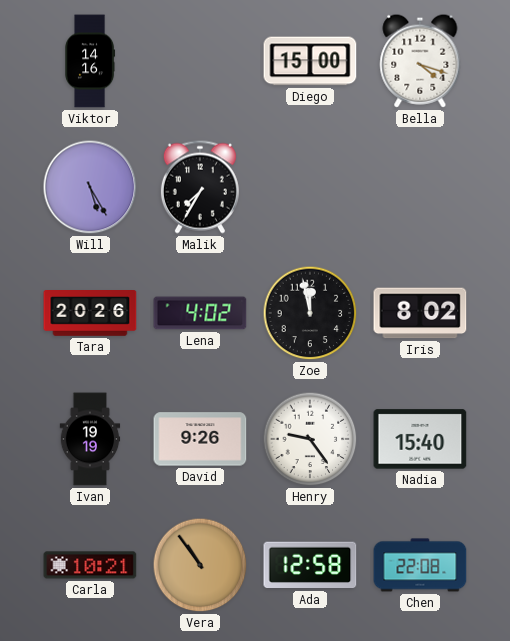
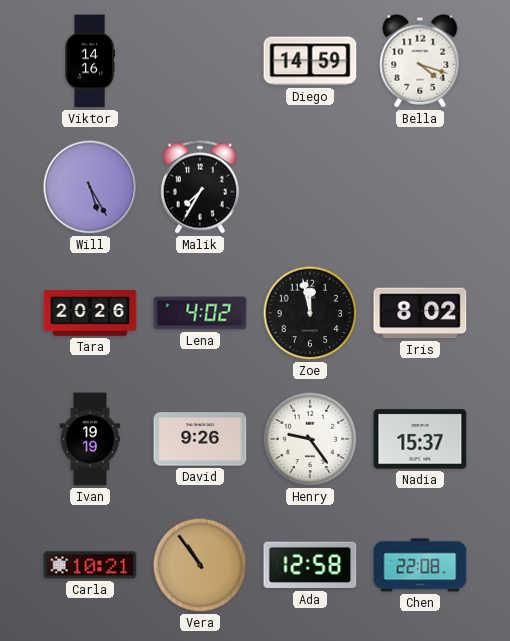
Diego: 15:00 -> 14:59 (310, 61)
Nadia: 15:40 -> 15:37 (420, 439)
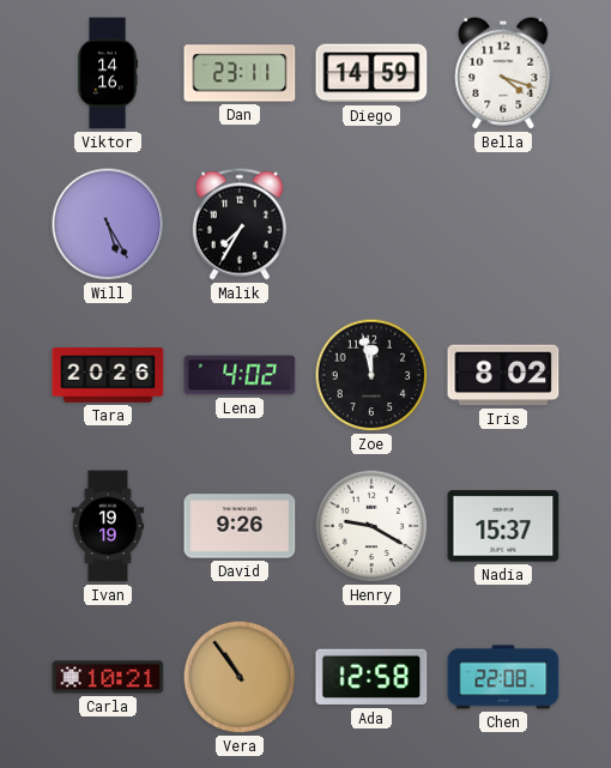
Dan: none -> 23:11 (240, 73)
Henry: 9:24 -> 9:20 (371, 526)
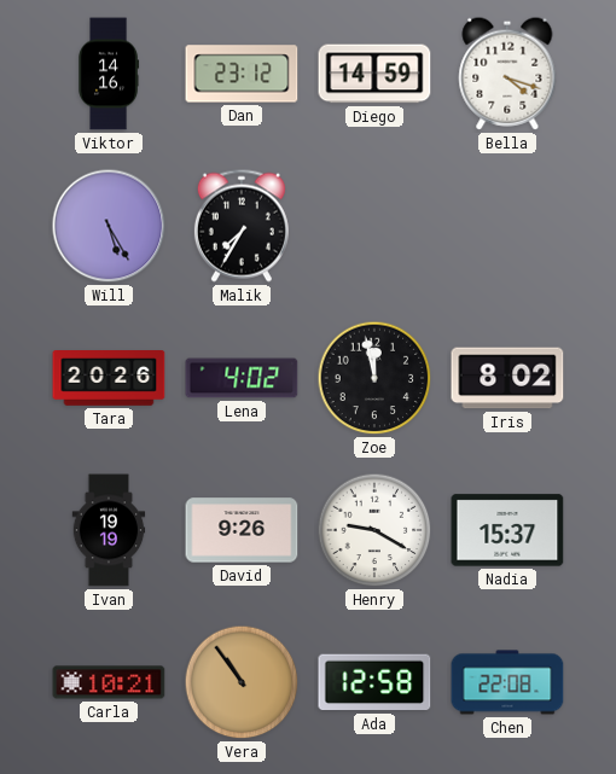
Dan: 23:11 -> 23:12 (242, 74)
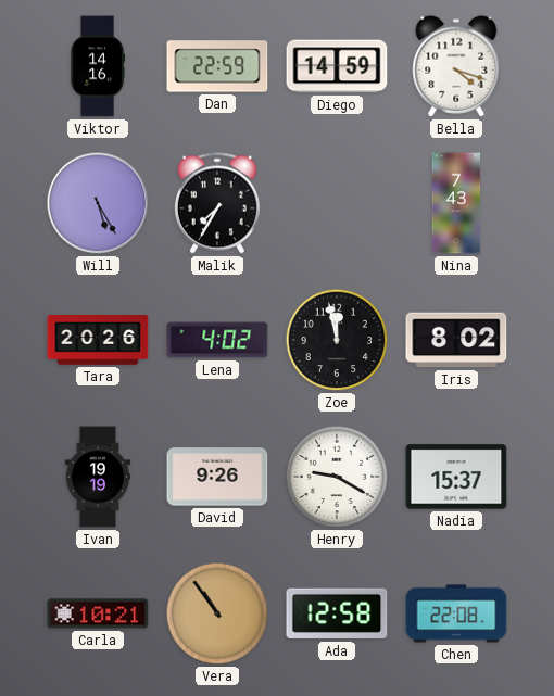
Dan: 23:12 -> 22:59 (217, 66)
Nina: none -> 7:43 (456, 203)
